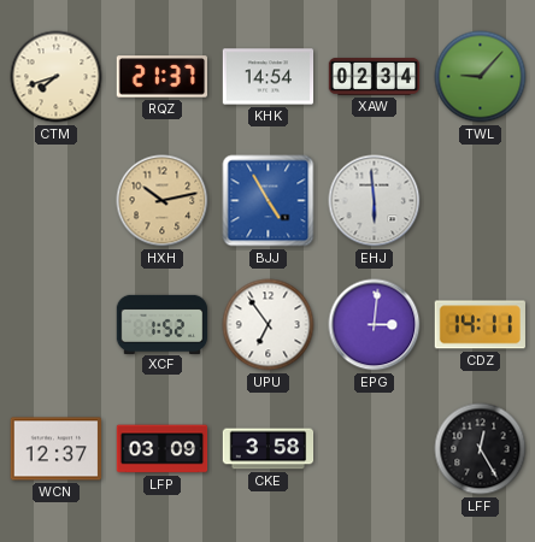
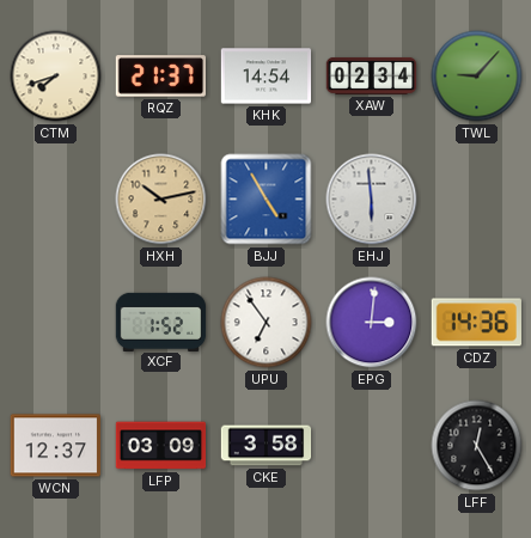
CDZ: 14:11 -> 14:36 (476, 323)
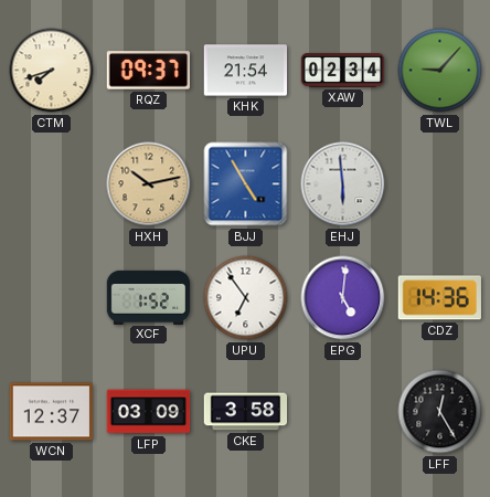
RQZ: 21:37 -> 09:37 (148, 71)
KHK: 14:54 -> 21:54 (246, 71)
EPG: 3:01 -> 5:01 (343, 298)
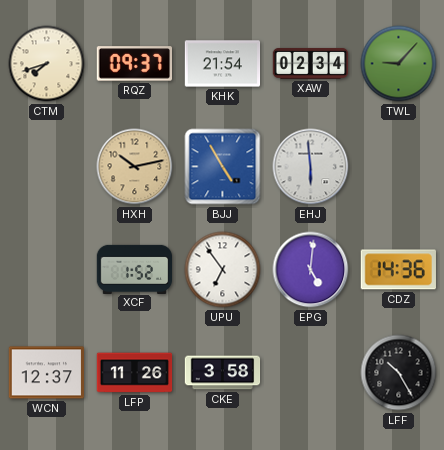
LFP: 03:09 -> 11:26 (135, 373)
LFF: 12:25 -> 10:25 (399, 373)
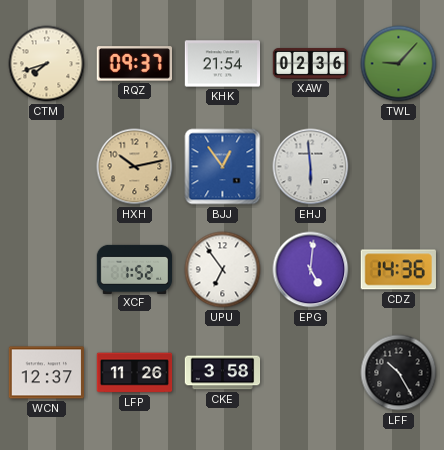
XAW: 02:34 -> 02:36 (311, 63)
BJJ: 4:55 -> 12:54 (223, 167)
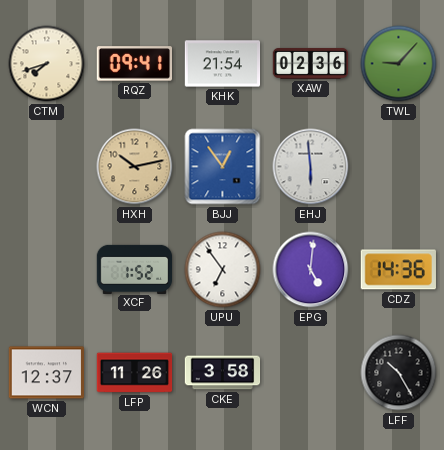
RQZ: 09:37 -> 09:41 (134, 64)
